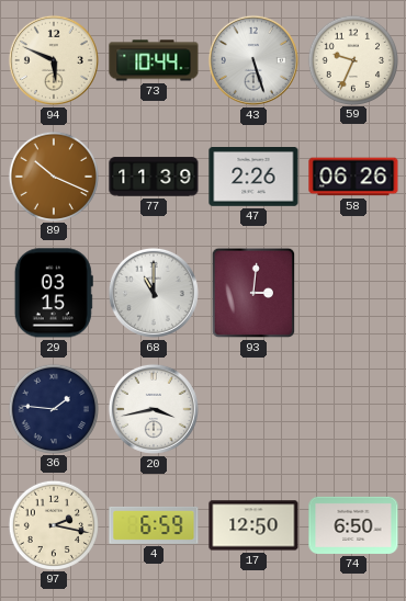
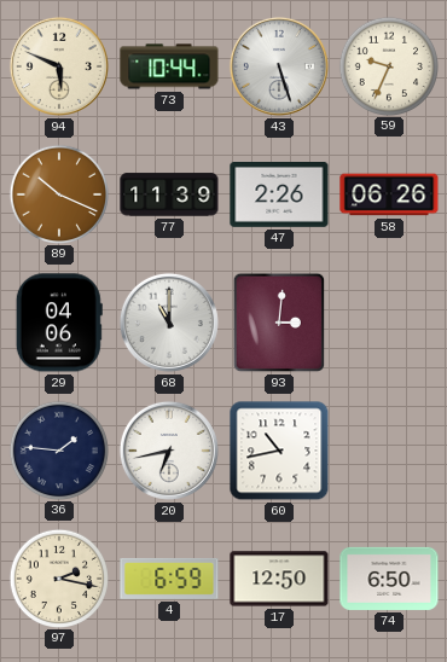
29: 03:15 -> 04:06 (59, 323)
20: 3:43 -> 6:43 (169, 451)
60: none -> 10:43 (279, 451)
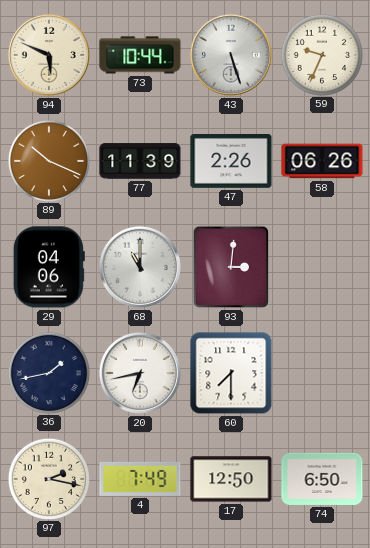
36: 1:46 -> 1:43 (48, 372)
60: 10:43 -> 7:30 (231, 373)
4: 6:59 -> 7:49 (140, 479)
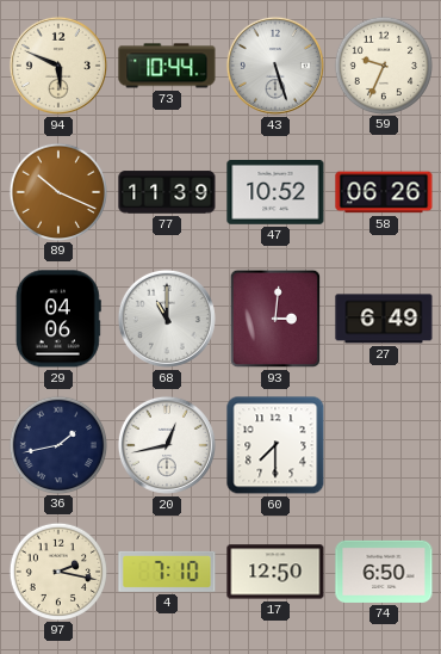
47: 2:26 -> 10:52 (275, 193)
27: none -> 6:49 (384, 319)
20: 6:43 -> 12:43 (167, 445)
4: 7:49 -> 7:10 (167, 572)
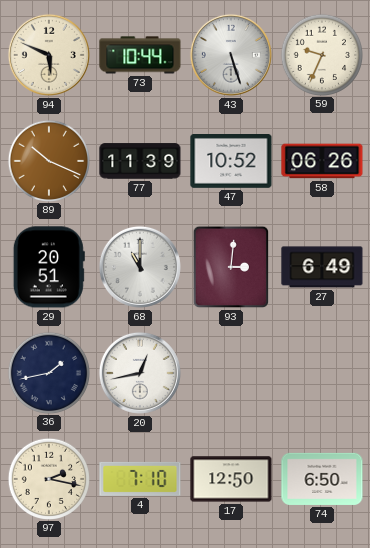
29: 04:06 -> 20:51 (49, 267)
60: 7:30 -> none (275, 445)
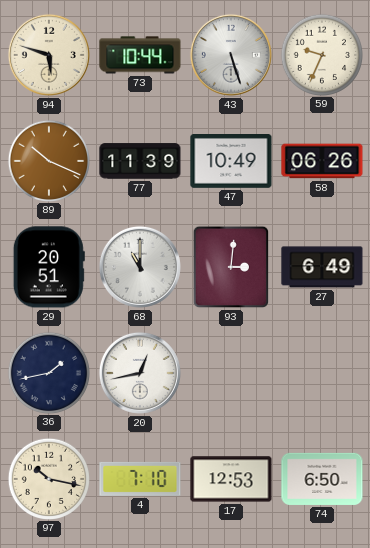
94: 5:49 -> 5:48 (49, 55)
47: 10:52 -> 10:49 (231, 162)
97: 2:17 -> 10:17 (48, 478)
17: 12:50 -> 12:53 (231, 479)
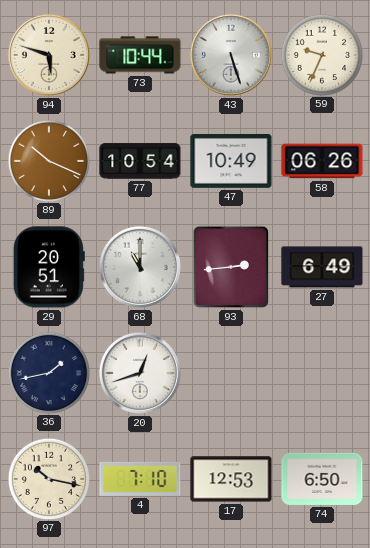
77: 11:39 -> 10:54 (140, 161)
93: 3:01 -> 2:44 (231, 267)
20: 12:43 -> 12:42 (140, 373)
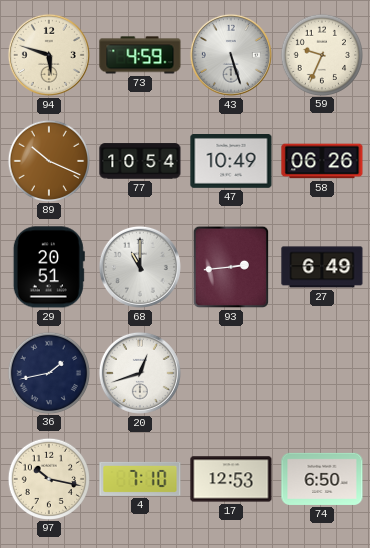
73: 10:44 -> 4:59 (140, 55)
